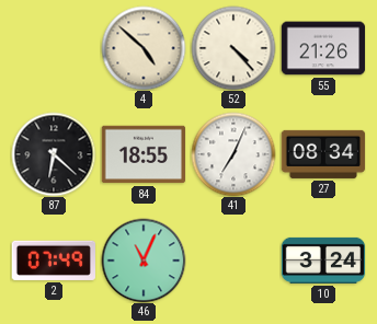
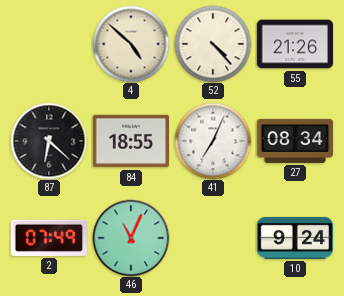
10: 3:24 -> 9:24 (295, 238)
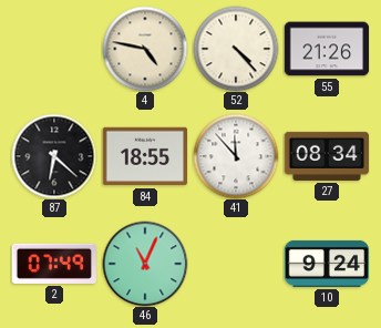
4: 4:52 -> 4:47 (145, 49)
41: 7:04 -> 11:53 (236, 156)
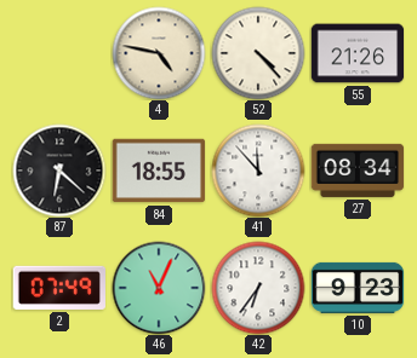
42: none -> 6:36 (258, 288)
10: 9:24 -> 9:23 (358, 288)
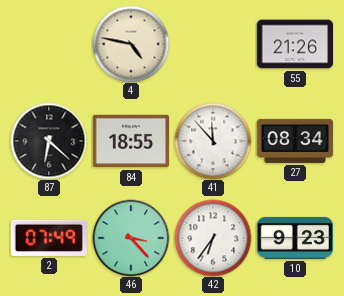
52: 4:23 -> none (258, 53)
46: 11:04 -> 3:23 (131, 238)
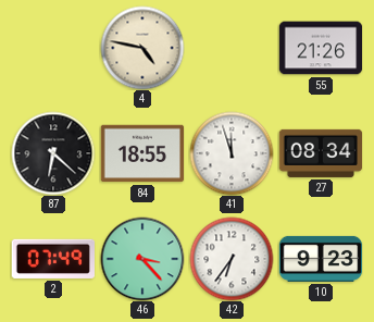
41: 11:53 -> 11:57 (232, 153)
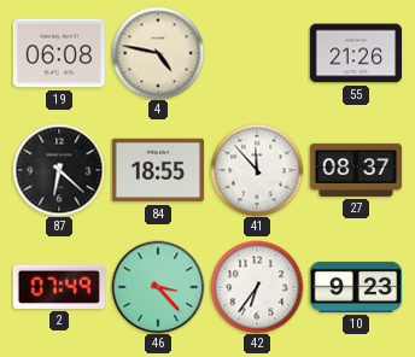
19: none -> 06:08 (58, 53)
41: 11:57 -> 11:53 (257, 170)
27: 08:34 -> 08:37 (356, 170)
